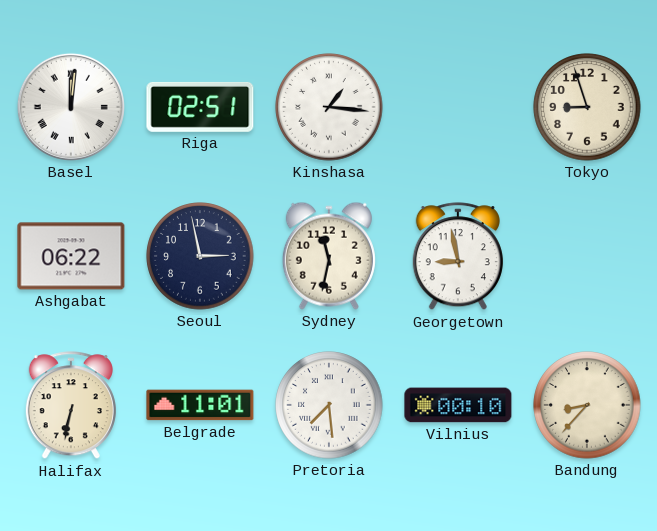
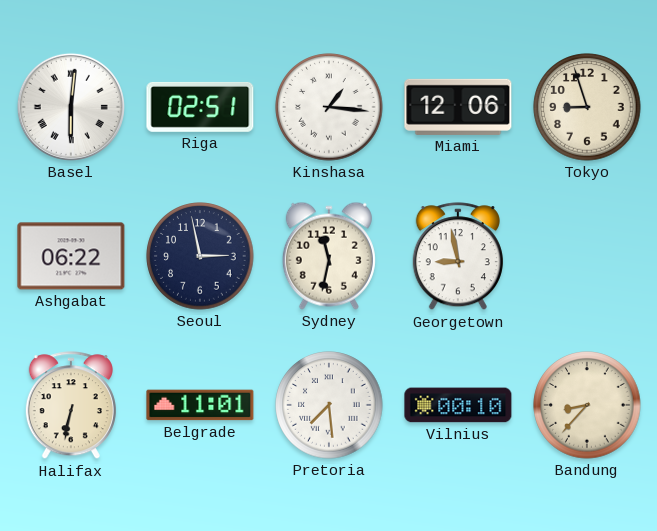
Basel: 12:01 -> 6:01 (71, 107)
Miami: none -> 12:06 (458, 107)
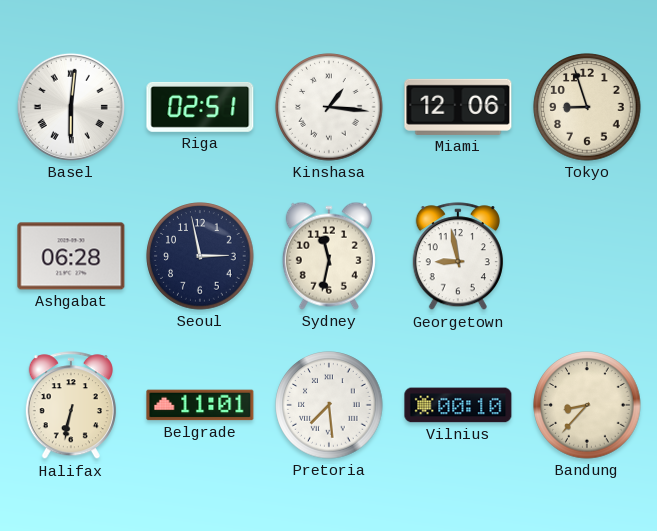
Ashgabat: 06:22 -> 06:28 (71, 256)
